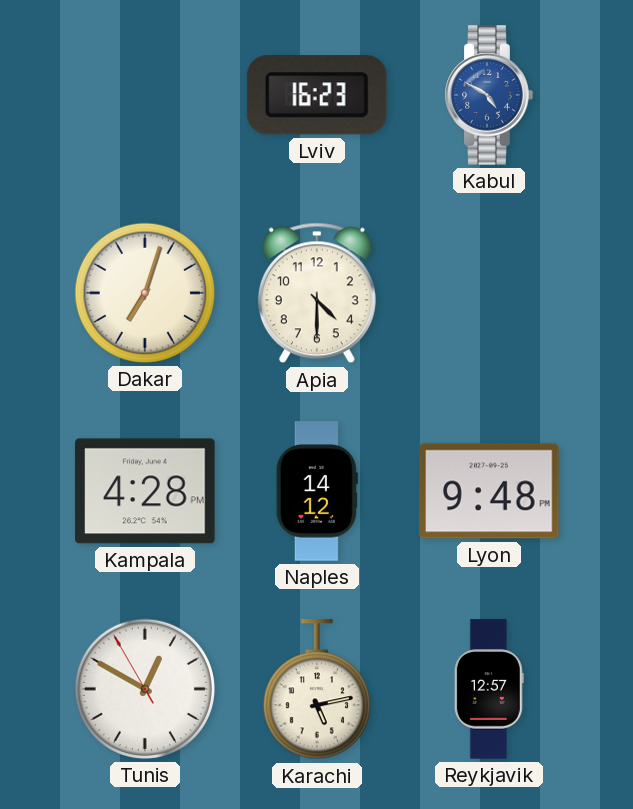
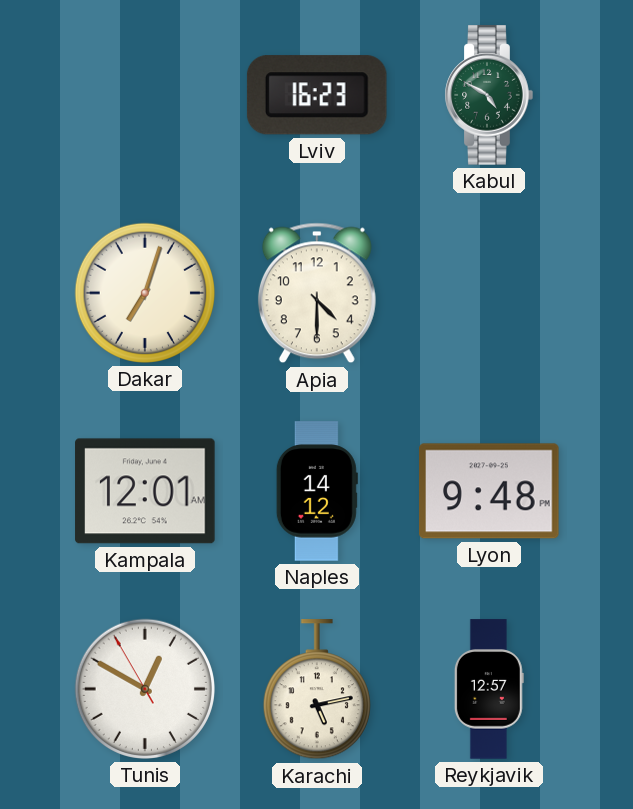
Kabul dial: blue -> green (489, 95)
Kampala: 4:28 -> 12:01 (145, 491)
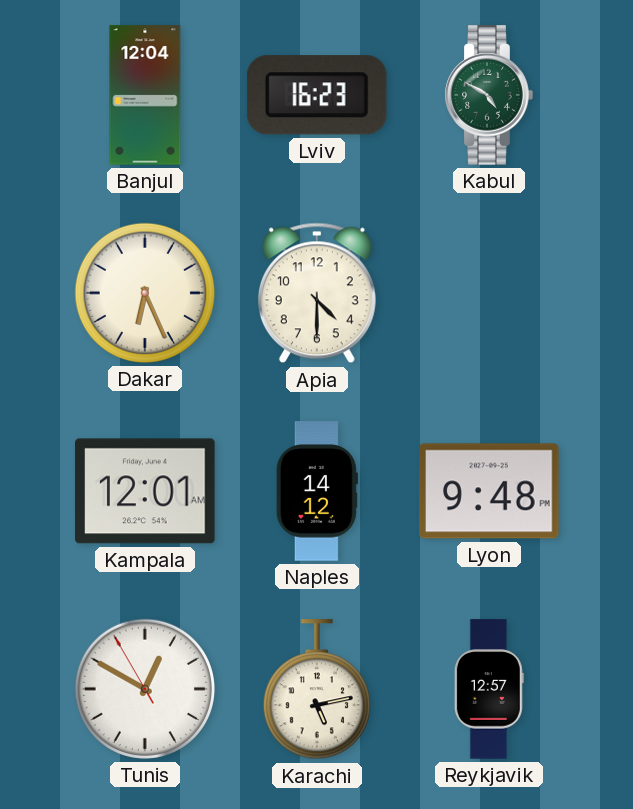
Banjul: none -> 12:04 (145, 95)
Dakar: 7:03 -> 6:26 (145, 293)
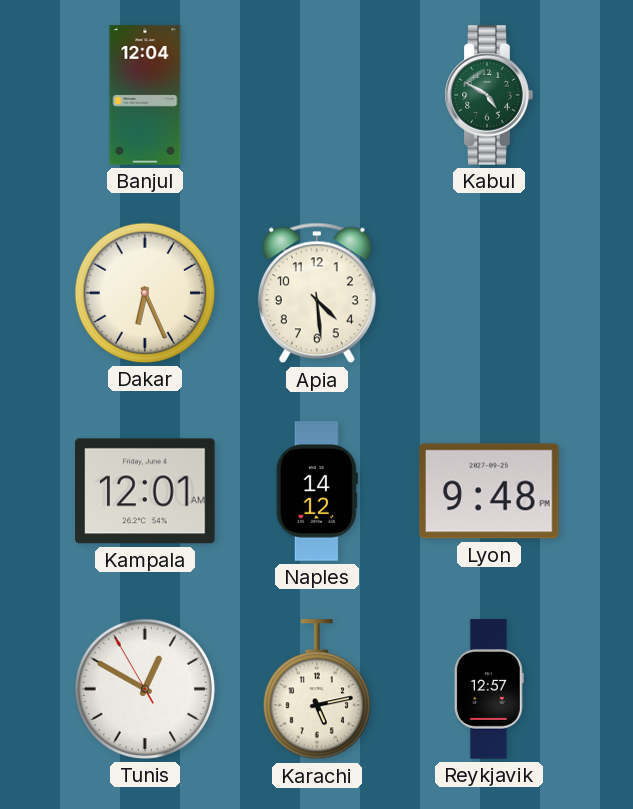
Lviv: 16:23 -> none (317, 95)
Apia: 4:30 -> 4:29 (317, 293)
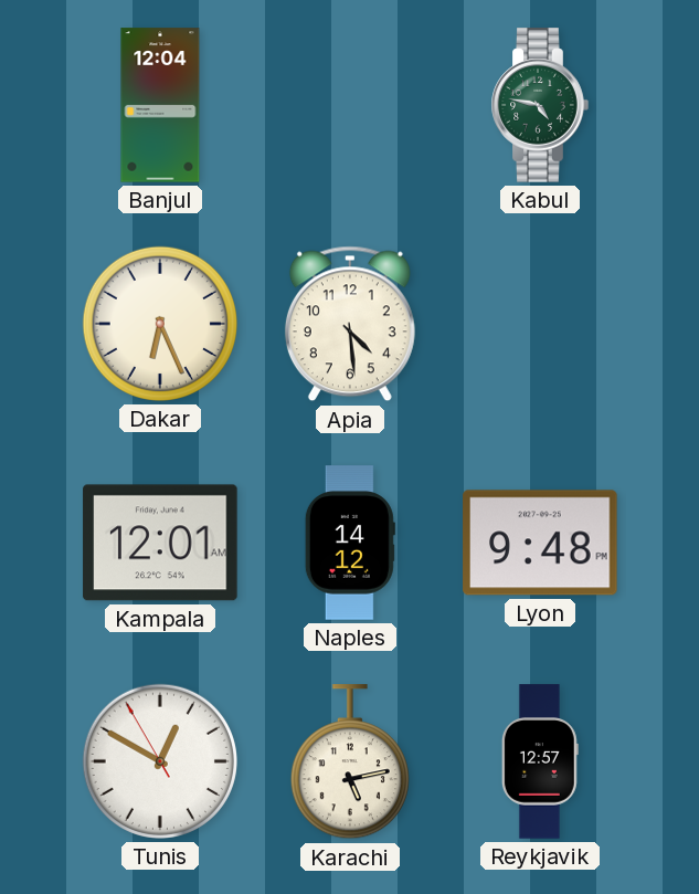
Kabul: 4:50 -> 4:47 (540, 105)
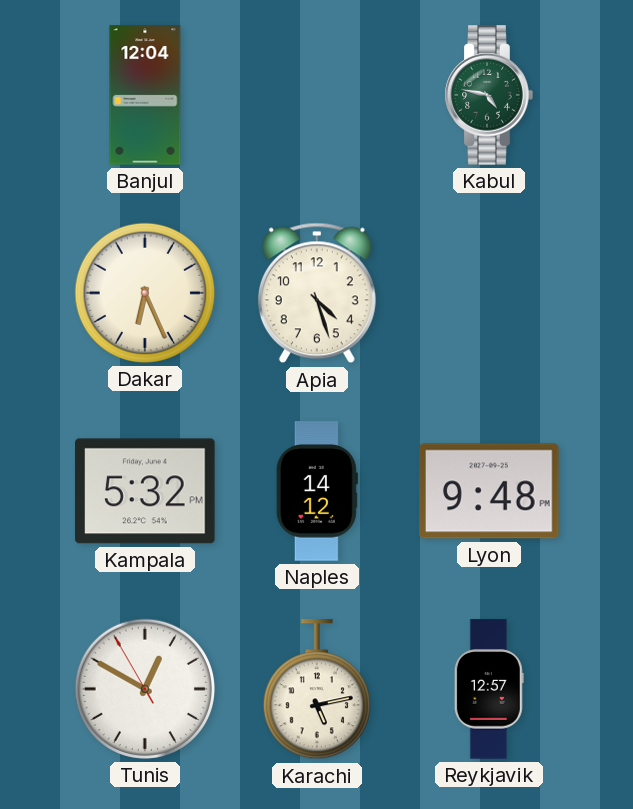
Apia: 4:29 -> 4:27 (317, 293)
Kampala: 12:01 -> 5:32 (145, 491)
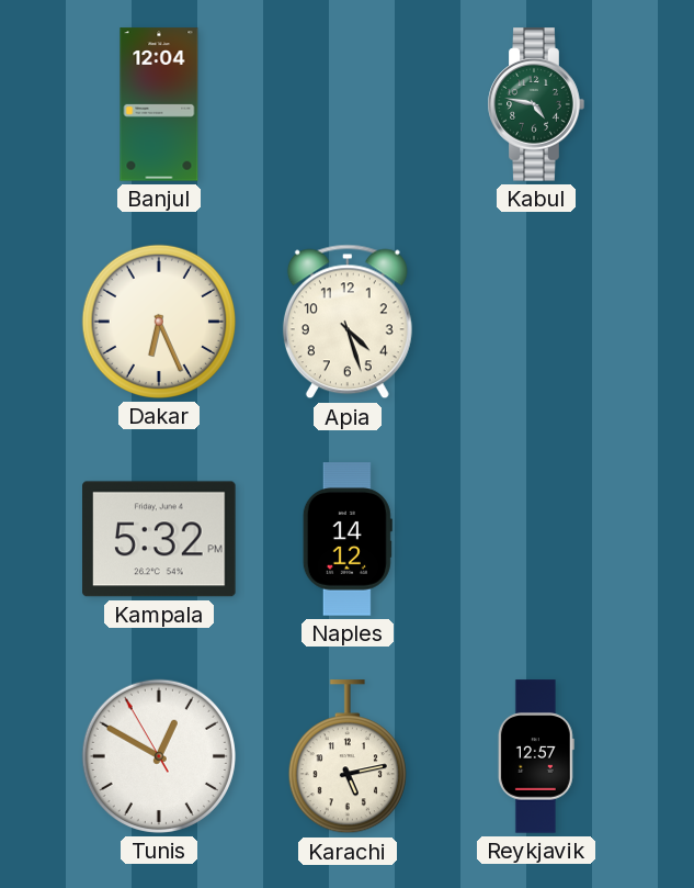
Lyon: 9:48 -> none (489, 491)
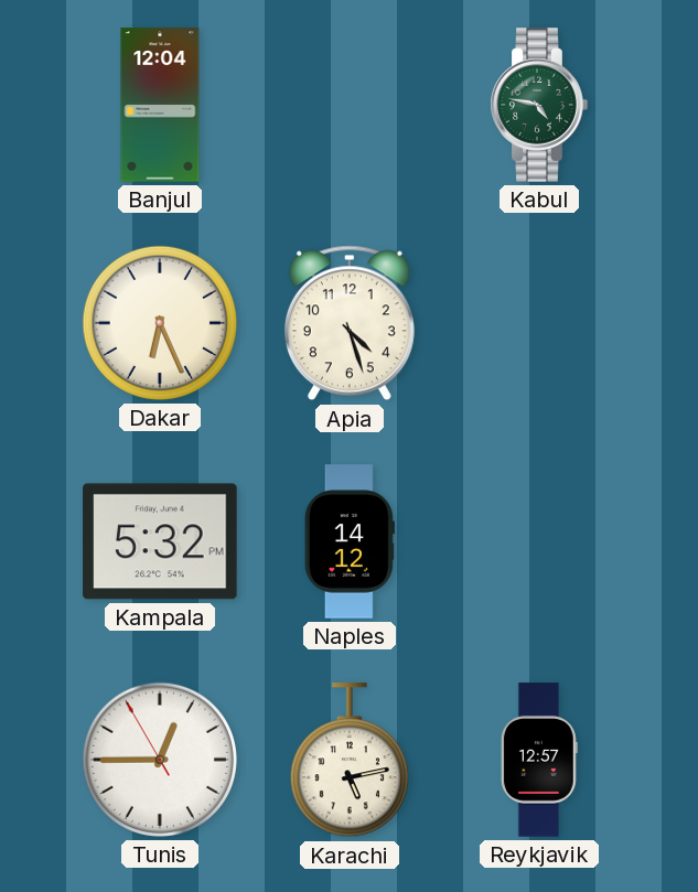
Tunis: 12:49 -> 12:44 (160, 760)
